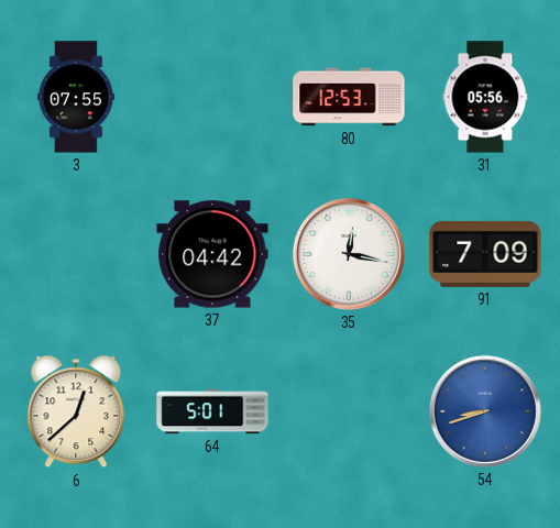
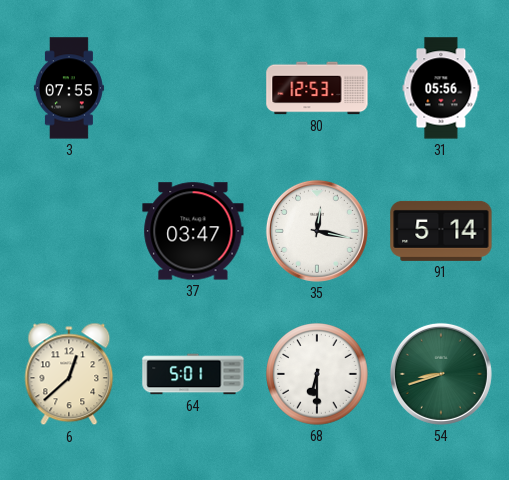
37: 04:42 -> 03:47 (193, 231)
91: 7:09 -> 5:14 (441, 231)
68: none -> 6:30 (317, 374)
54 dial: blue -> green (441, 374)
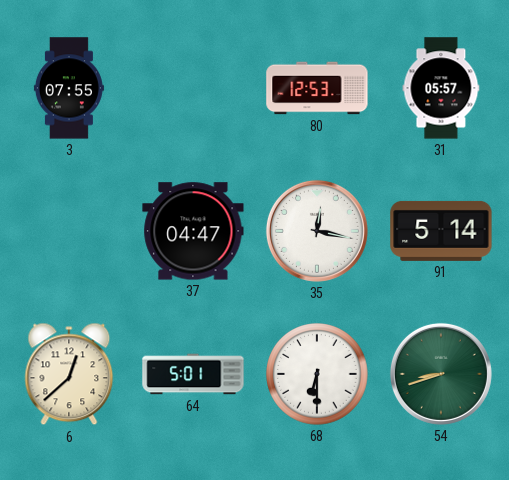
31: 05:56 -> 05:57 (441, 88)
37: 03:47 -> 04:47 (193, 231)
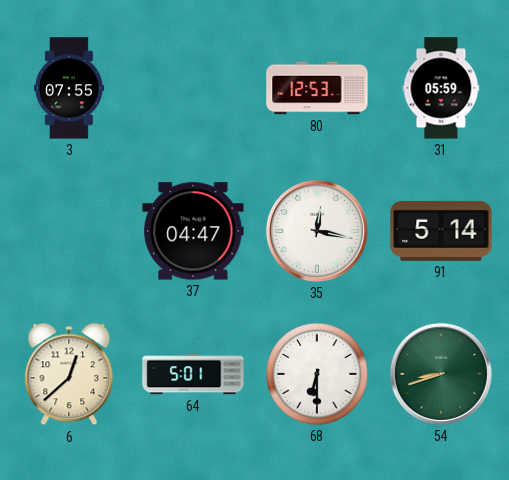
31: 05:57 -> 05:59 (441, 88)
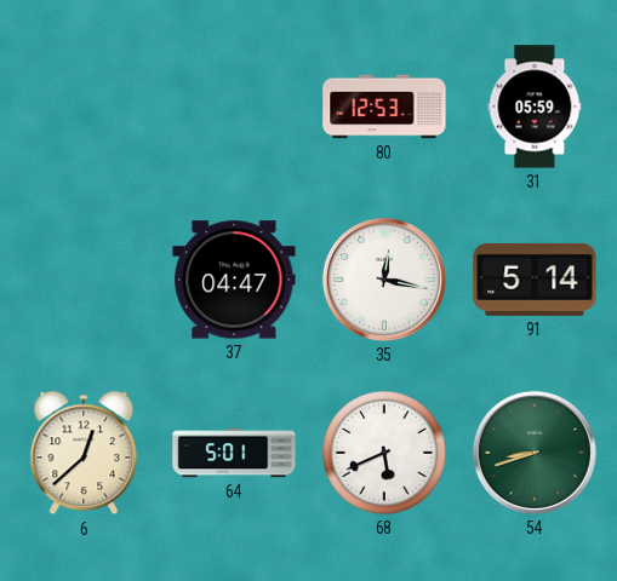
3: 07:55 -> none (69, 88)
68: 6:30 -> 5:41 (384, 453)
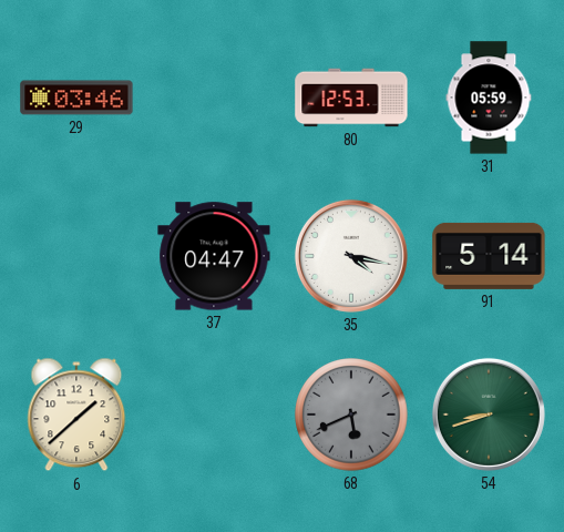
29: none -> 03:46 (76, 98)
35: 12:17 -> 4:17 (351, 256)
6: 12:38 -> 1:38 (76, 415)
64: 5:01 -> none (234, 453)
68 dial: white -> grey (351, 415)
